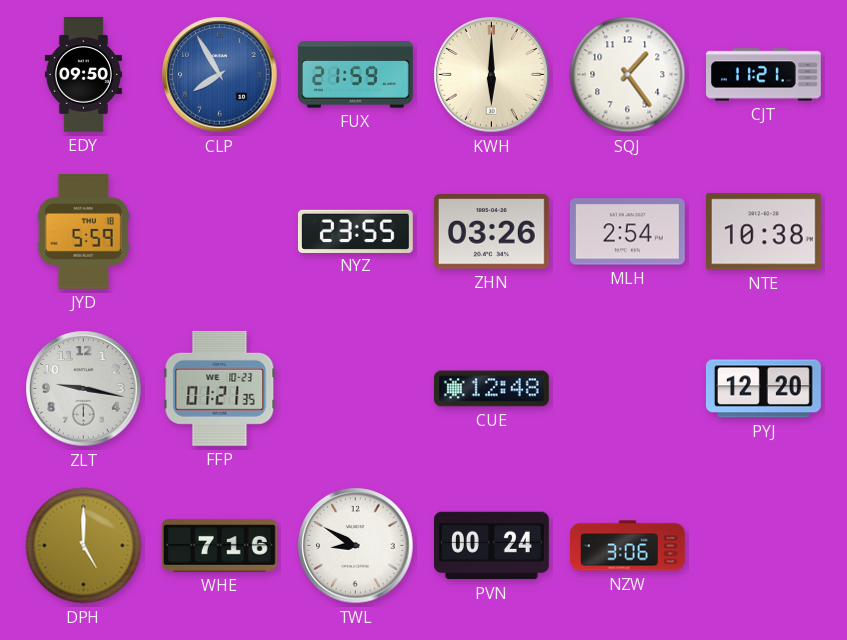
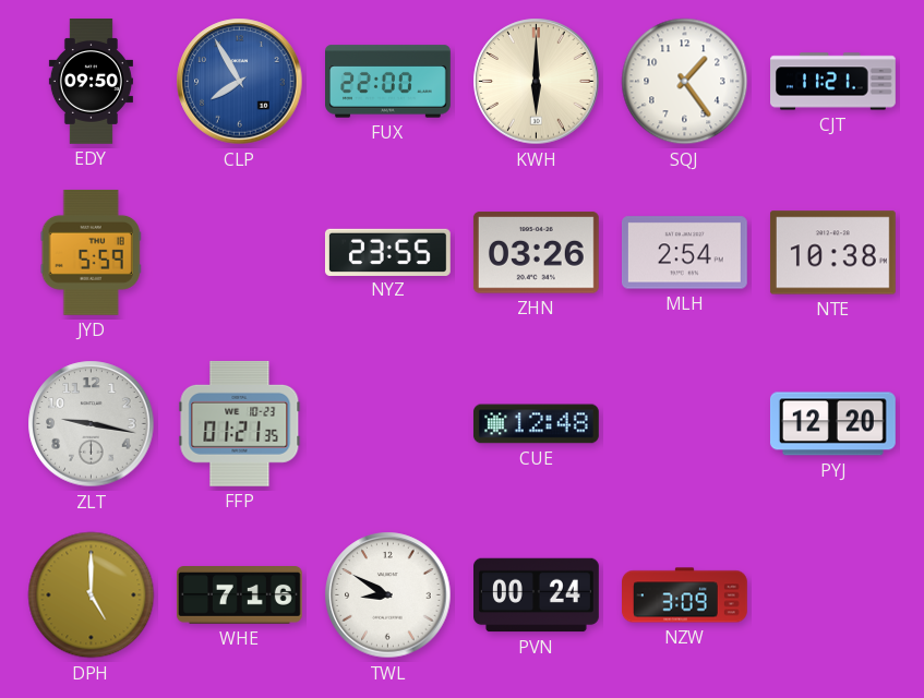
FUX: 21:59 -> 22:00 (388, 82)
NZW: 3:06 -> 3:09 (685, 595)
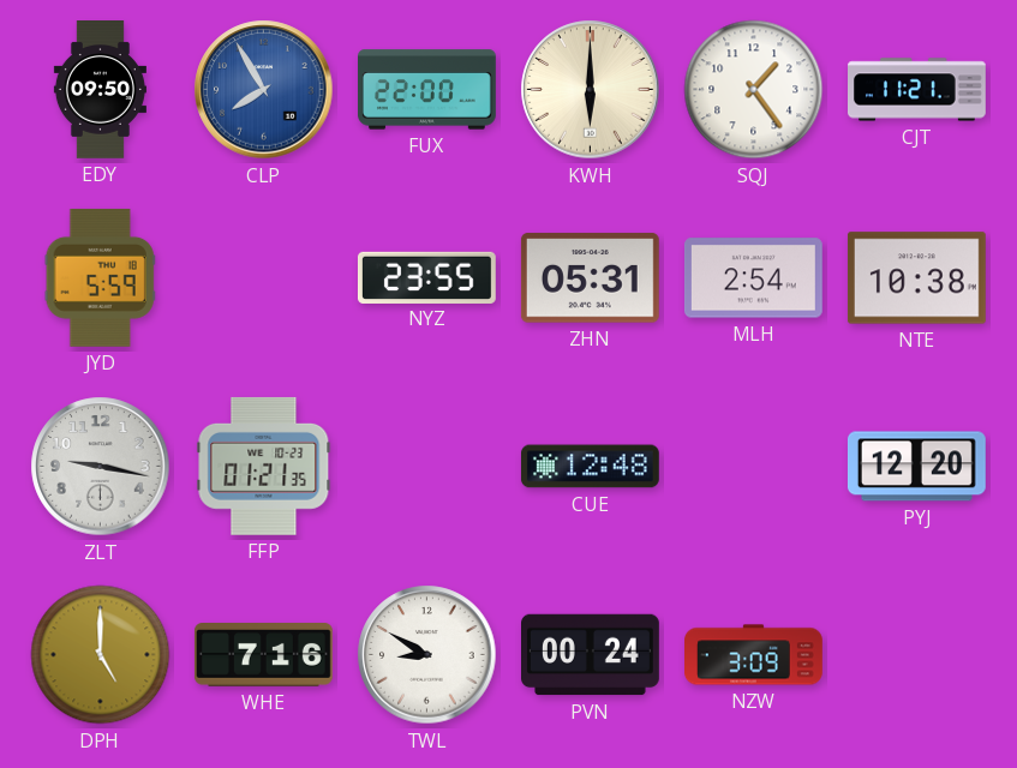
ZHN: 03:26 -> 05:31 (590, 278)
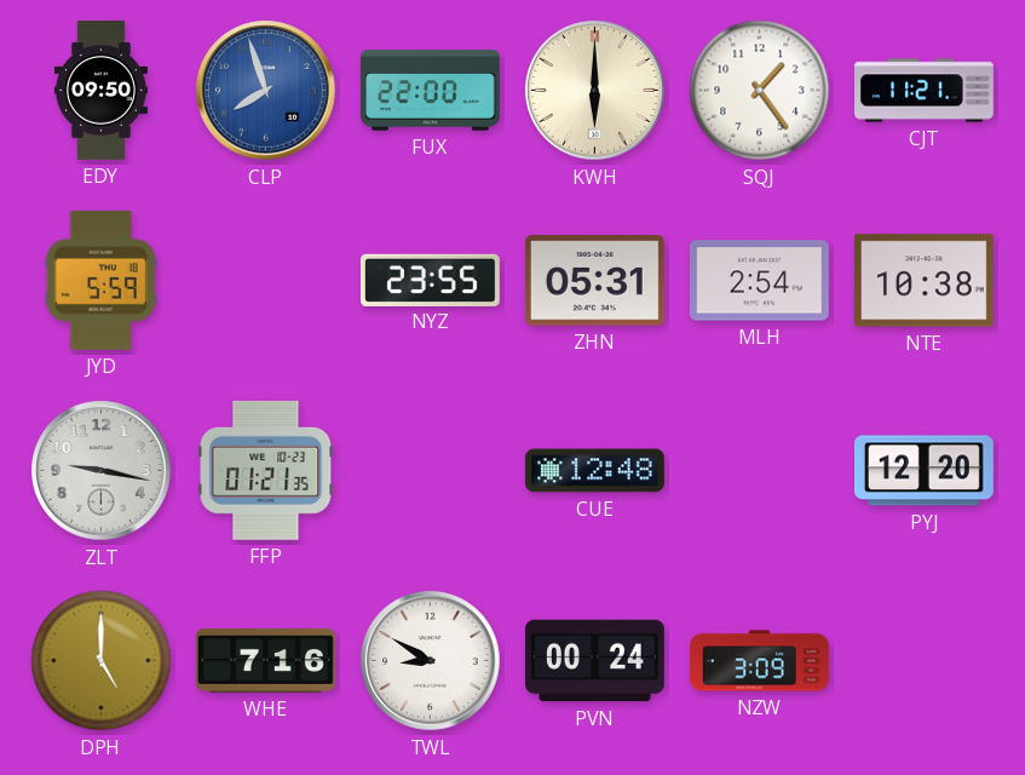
CLP: 7:55 -> 7:57 (266, 91)
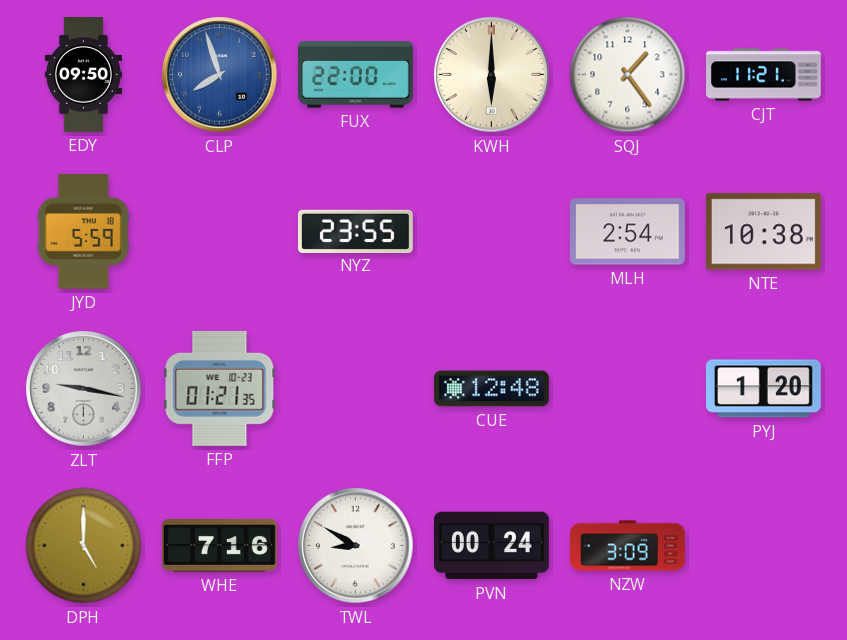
ZHN: 05:31 -> none (594, 281)
PYJ: 12:20 -> 1:20 (763, 389)
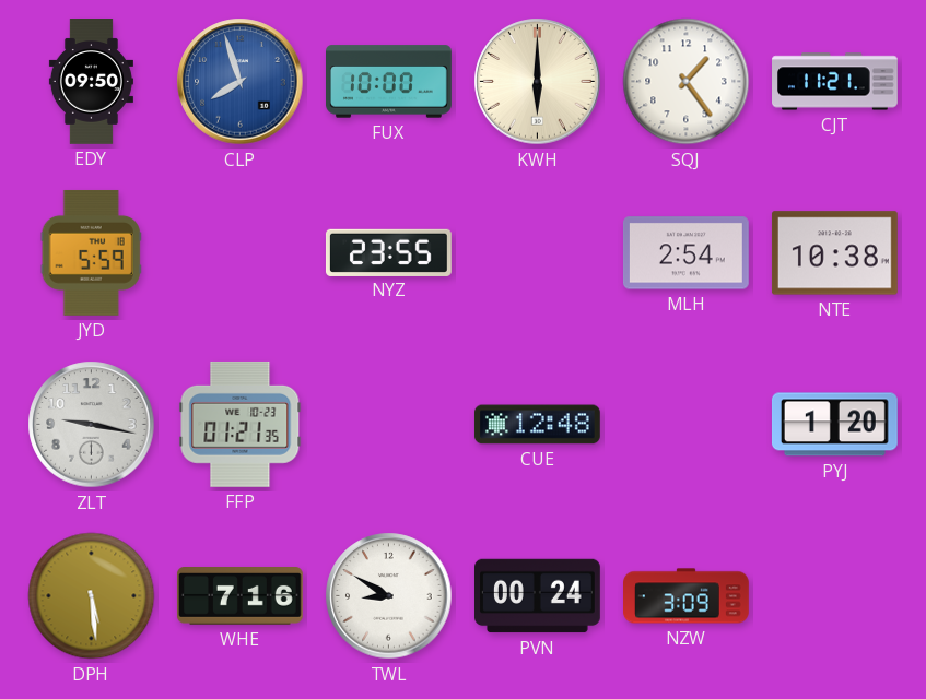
FUX: 22:00 -> 10:00 (389, 82)
DPH: 5:00 -> 5:29 (92, 596)
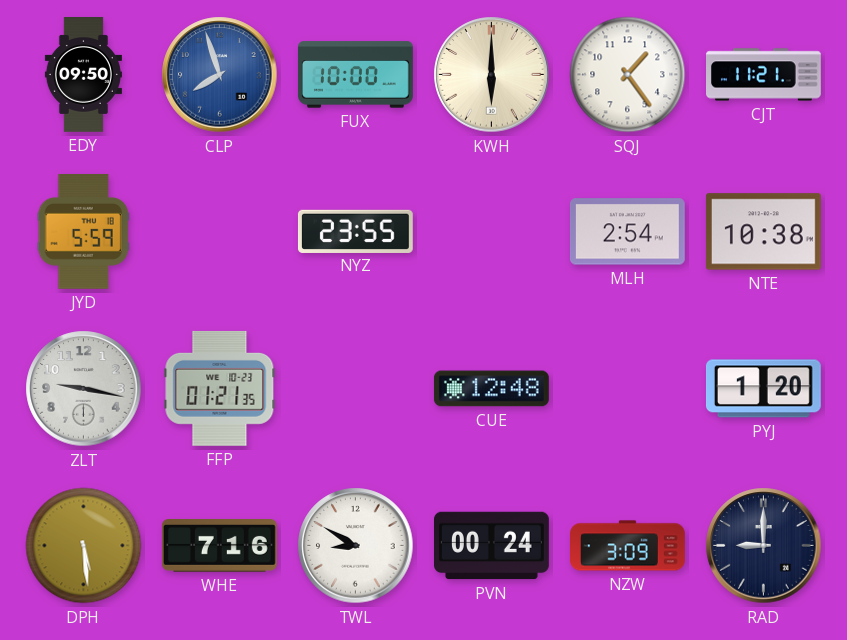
RAD: none -> 9:00 (764, 546)
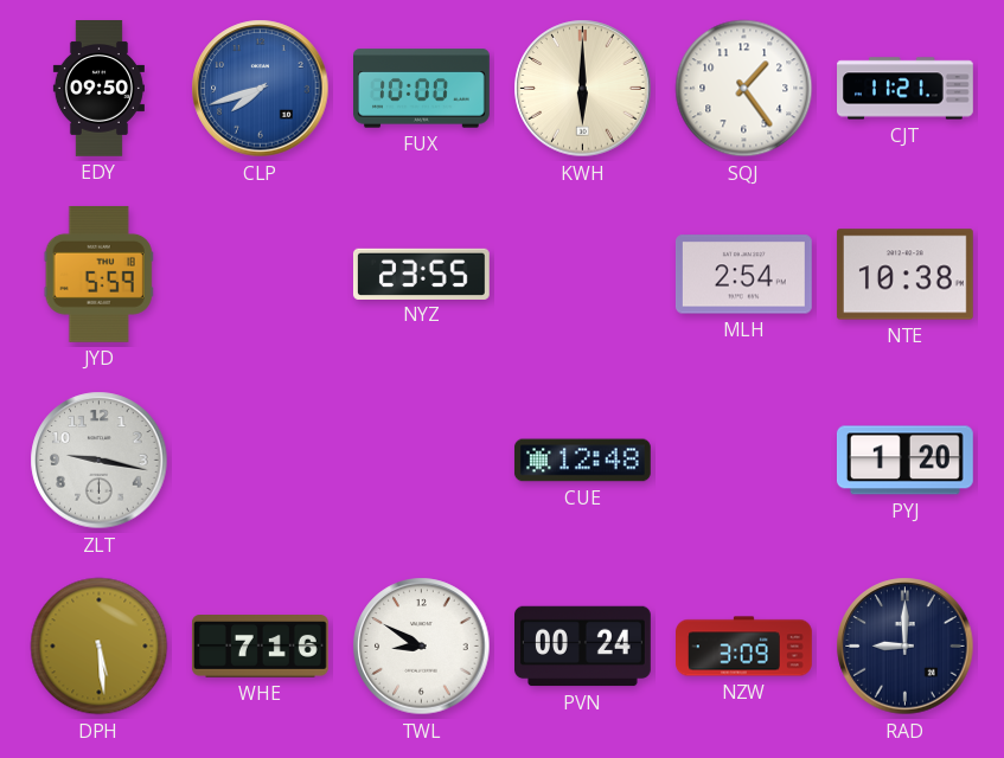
CLP: 7:57 -> 7:42 (261, 89)
FFP: 01:21 -> none (220, 388)
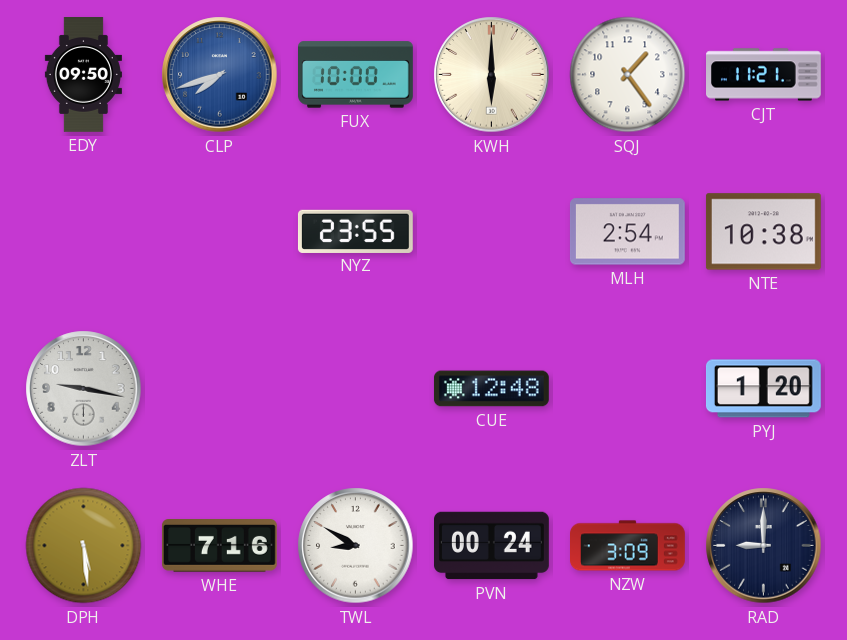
JYD: 5:59 -> none (98, 274)
